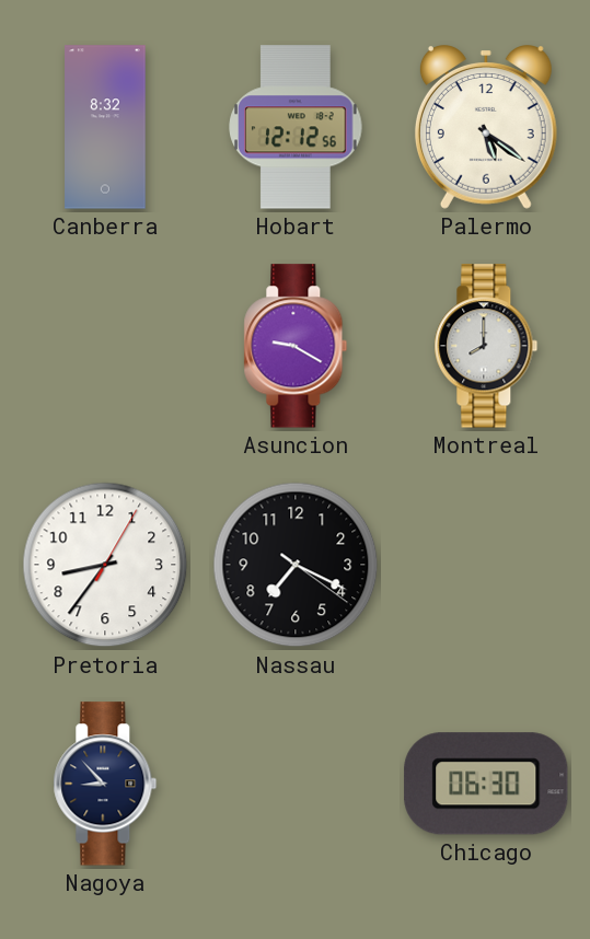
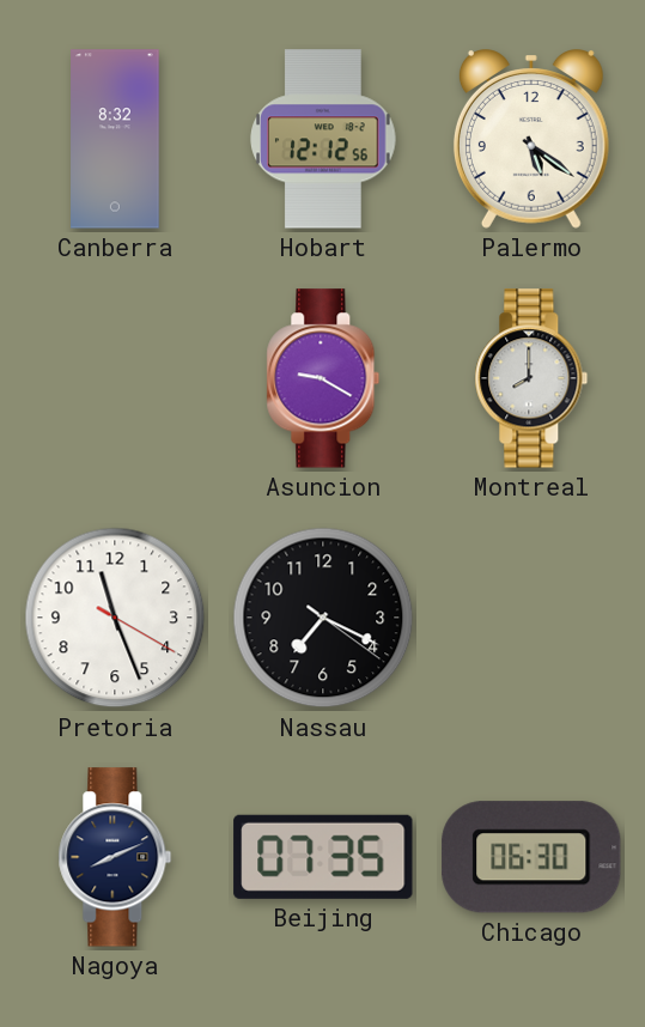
Pretoria: 8:36 -> 11:26 (115, 618)
Nagoya: 8:53 -> 8:11 (115, 857)
Beijing: none -> 07:35 (323, 857)
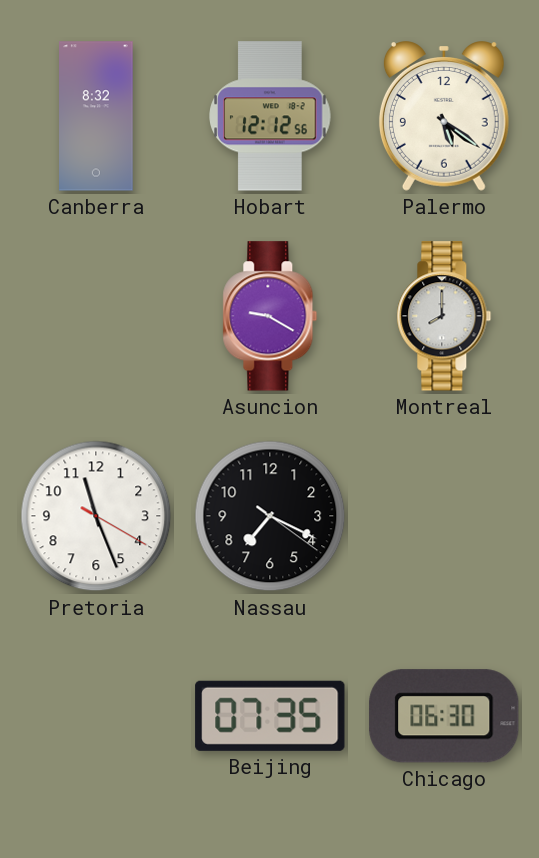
Nagoya: 8:11 -> none (115, 857)
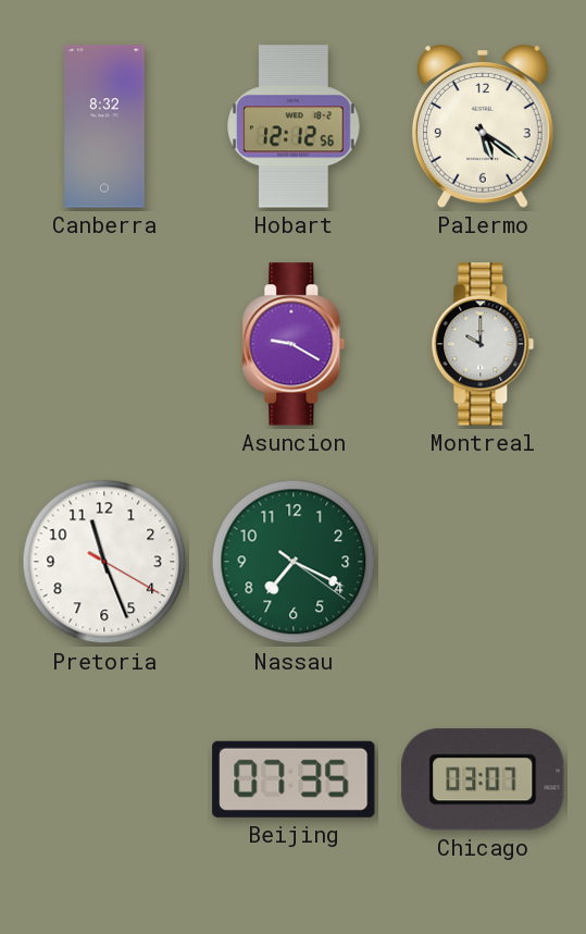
Montreal: 8:00 -> 10:00 (483, 344)
Nassau dial: black -> green (294, 562)
Chicago: 06:30 -> 03:07 (483, 779)
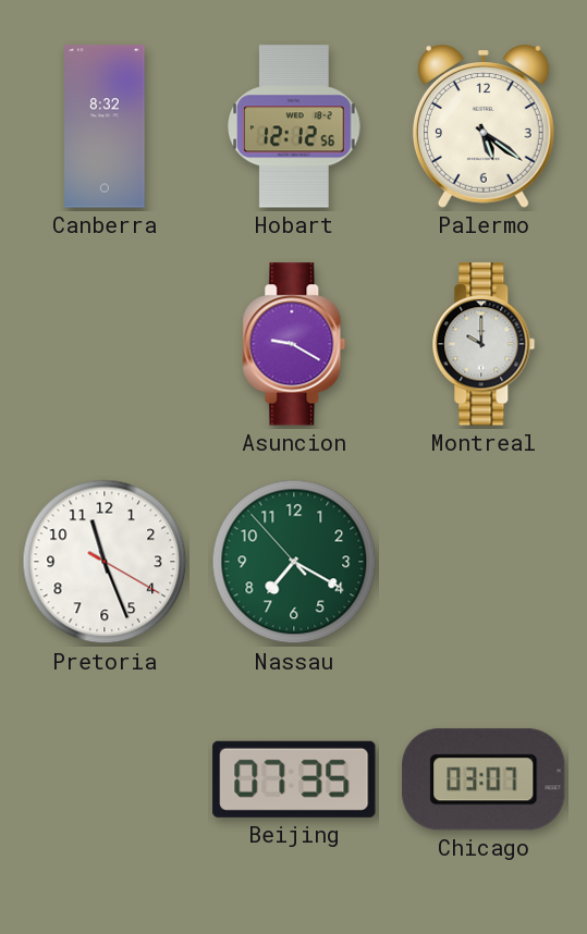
Nassau: 7:19:21 -> 7:19:53 (294, 562)
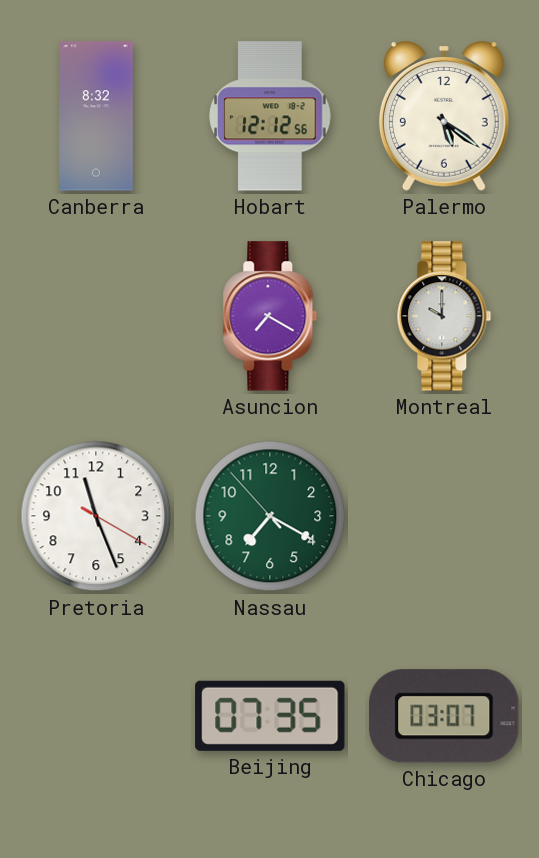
Asuncion: 9:20 -> 7:20 (270, 316)
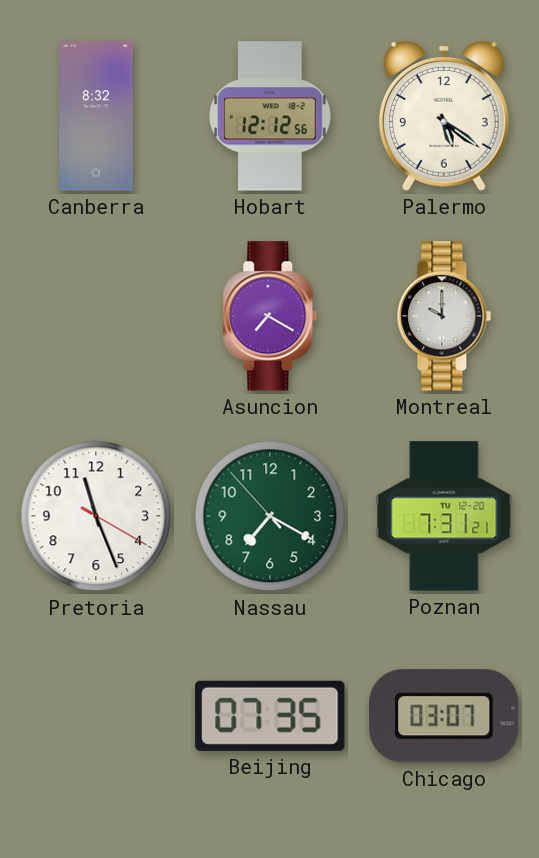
Poznan: none -> 7:31 (444, 516)
